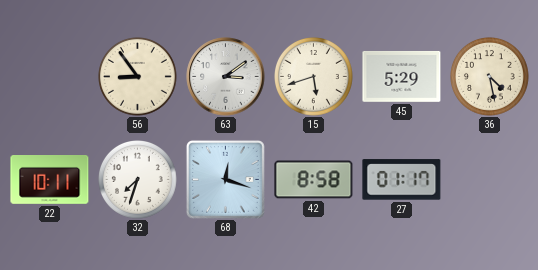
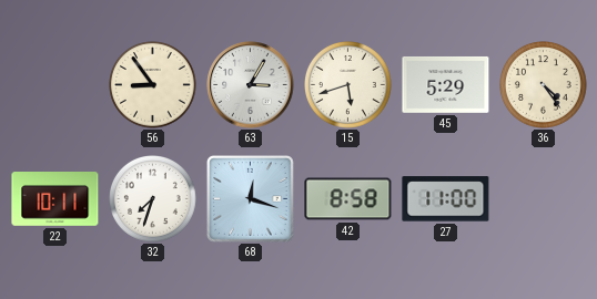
63: 3:09 -> 3:05 (251, 85)
36: 4:28 -> 4:24 (544, 85)
27: 01:17 -> 11:00 (446, 199)
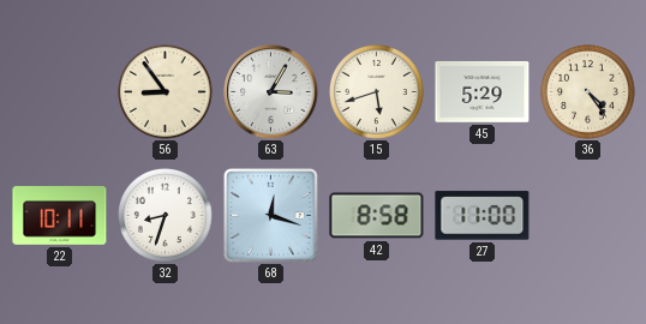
32: 7:33 -> 8:33 (166, 216)
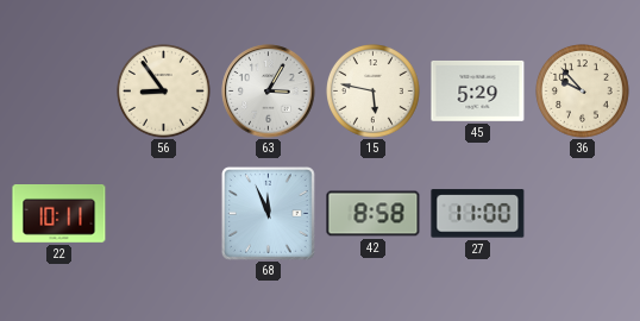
15: 5:42 -> 5:47 (374, 92)
36: 4:24 -> 9:53 (583, 92)
32: 8:33 -> none (166, 216)
68: 12:18 -> 11:56 (268, 213)
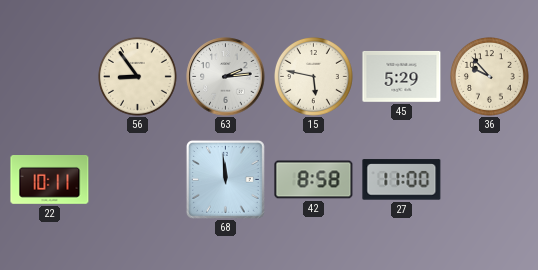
63: 3:05 -> 2:14 (226, 77)
68: 11:56 -> 11:59 (225, 179)
